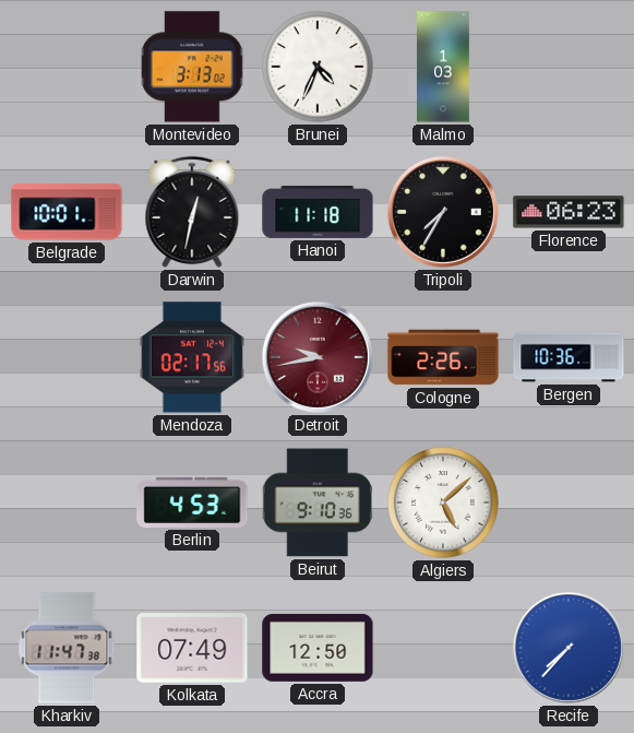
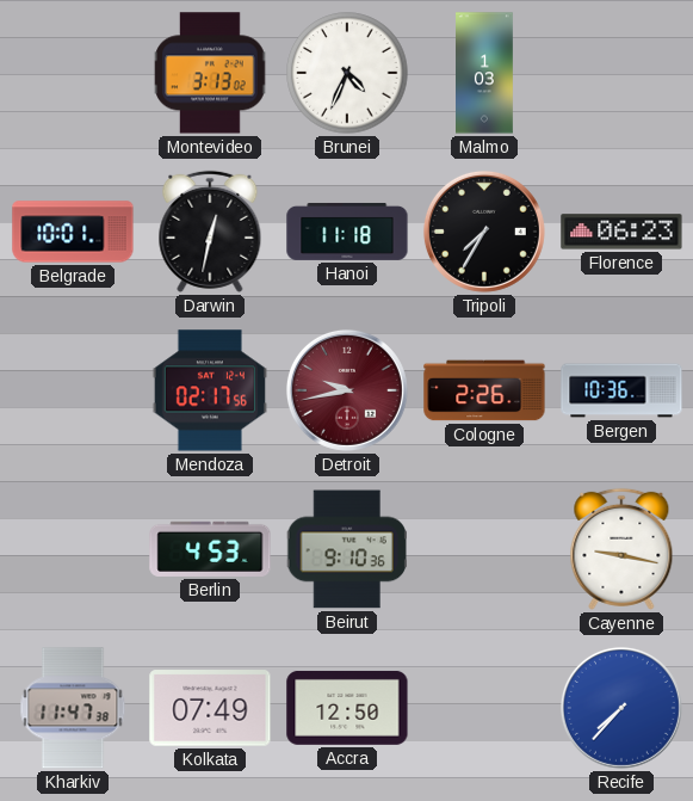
Algiers: 5:08 -> none (443, 503)
Cayenne: none -> 9:17 (621, 549)
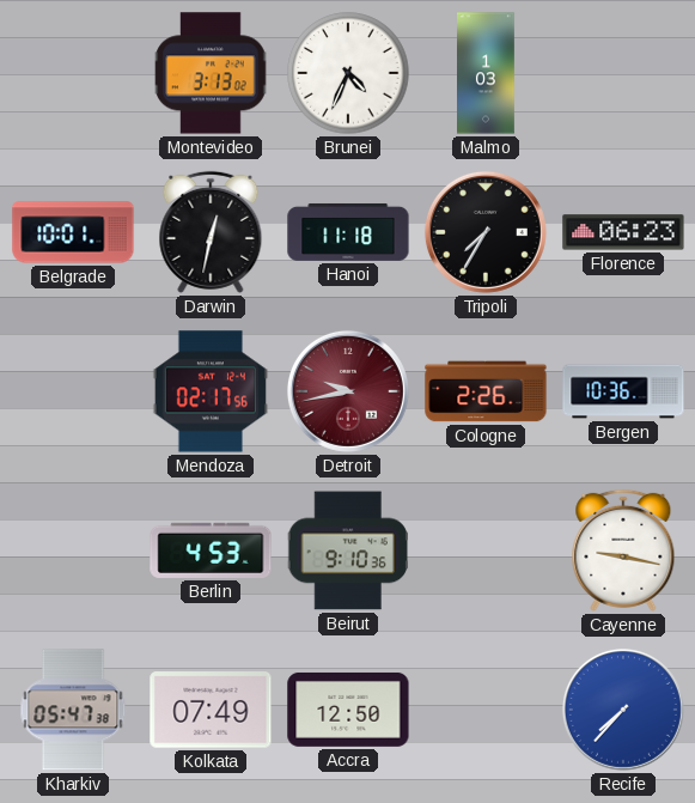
Kharkiv: 11:47 -> 05:47 (73, 710)
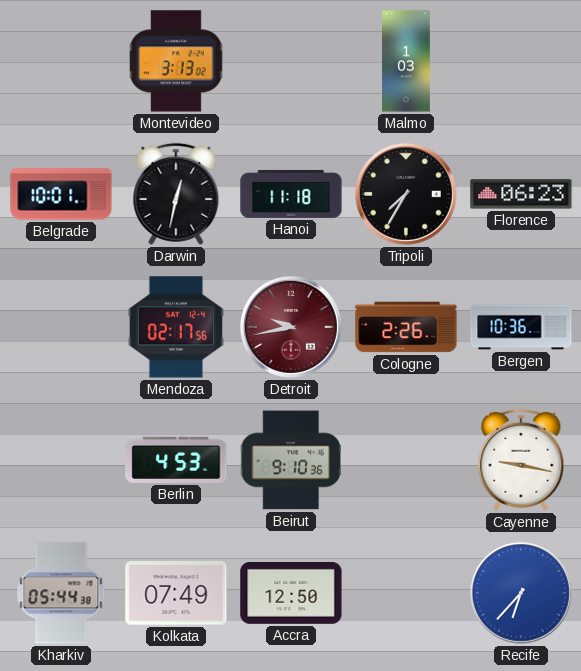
Brunei: 4:34 -> none (348, 73)
Kharkiv: 05:47 -> 05:44 (61, 593)
Recife: 7:37 -> 6:37 (521, 593)
